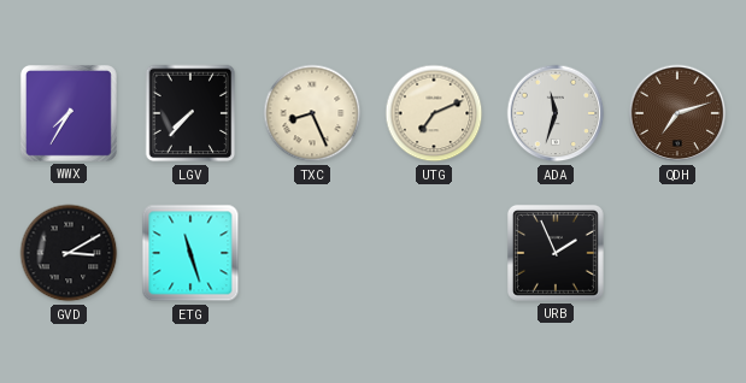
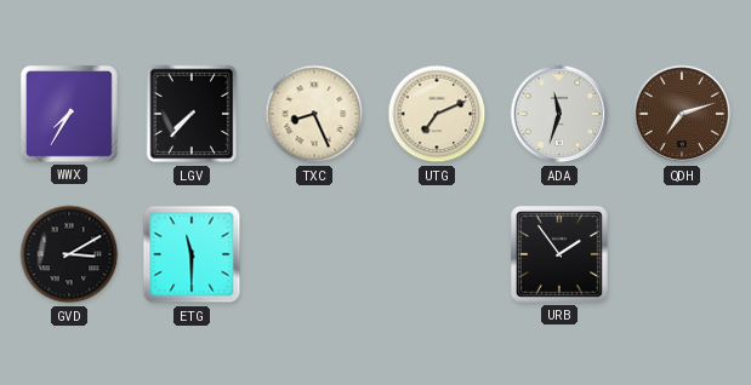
ETG: 11:27 -> 11:30 (192, 254)
URB: 1:56 -> 1:54 (559, 254)
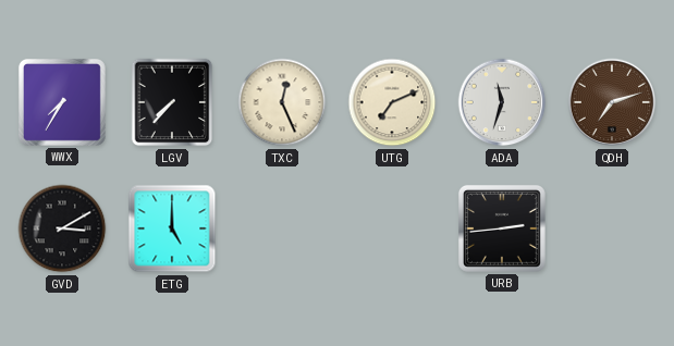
TXC: 8:26 -> 12:26 (282, 102)
ETG: 11:30 -> 5:00 (172, 228)
URB: 1:54 -> 2:44 (502, 228)
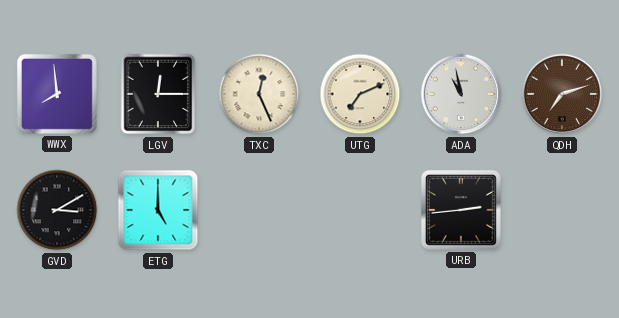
WWX: 7:35 -> 7:59 (57, 94)
LGV: 7:37 -> 12:15 (158, 94)
ADA: 11:33 -> 10:58 (461, 94)
